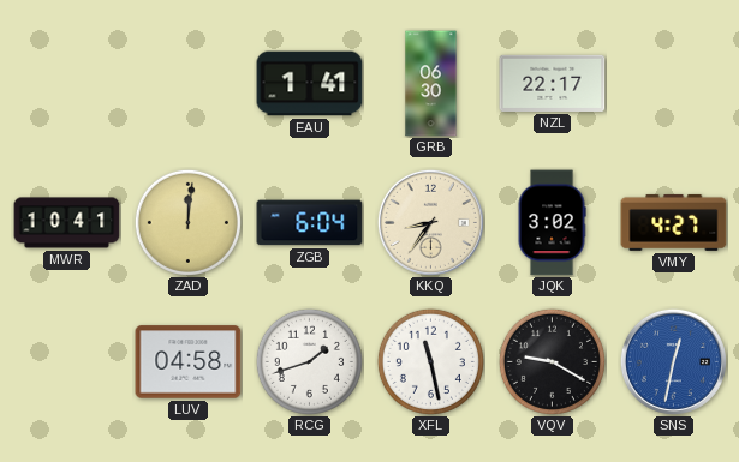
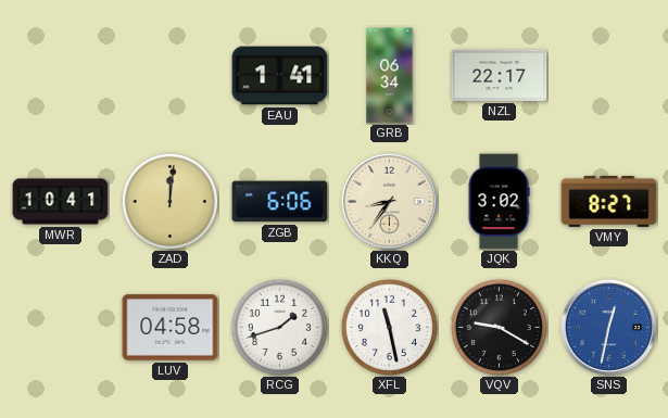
GRB: 06:30 -> 06:34 (390, 76)
ZGB: 6:04 -> 6:06 (280, 202)
VMY: 4:27 -> 8:27 (609, 201)
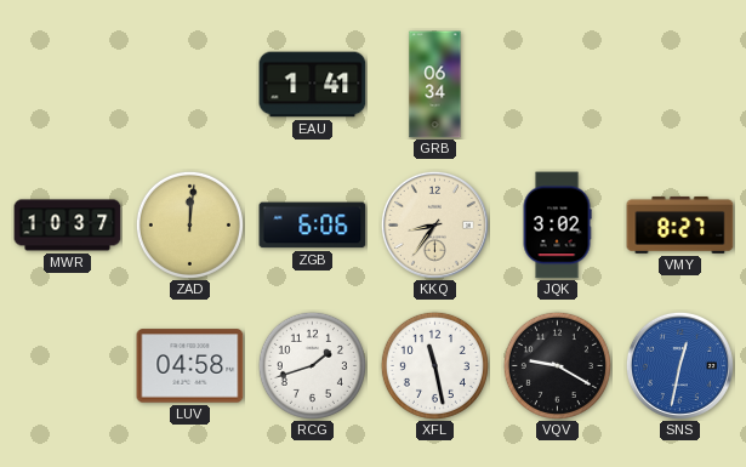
NZL: 22:17 -> none (500, 75)
MWR: 10:41 -> 10:37 (68, 226)
